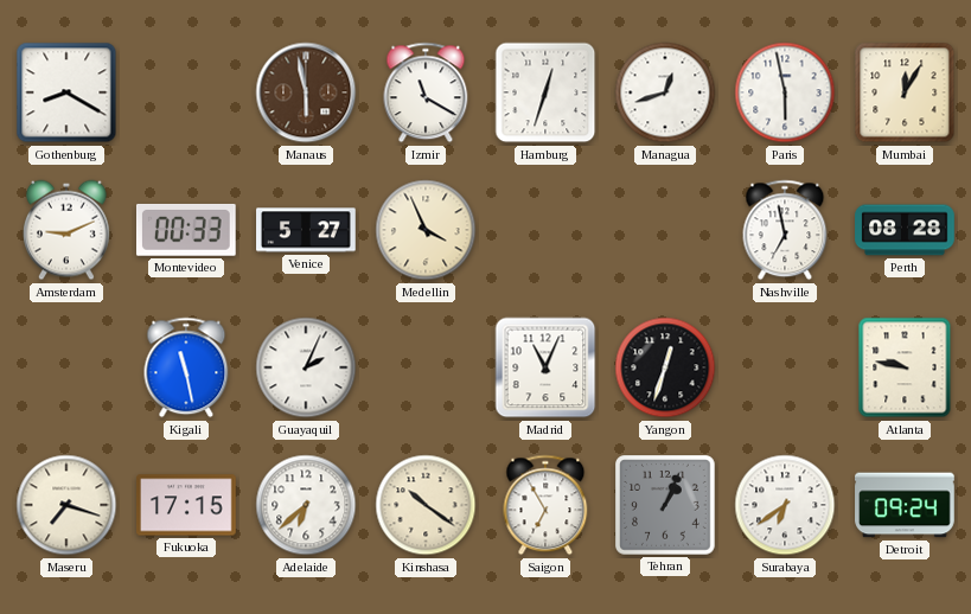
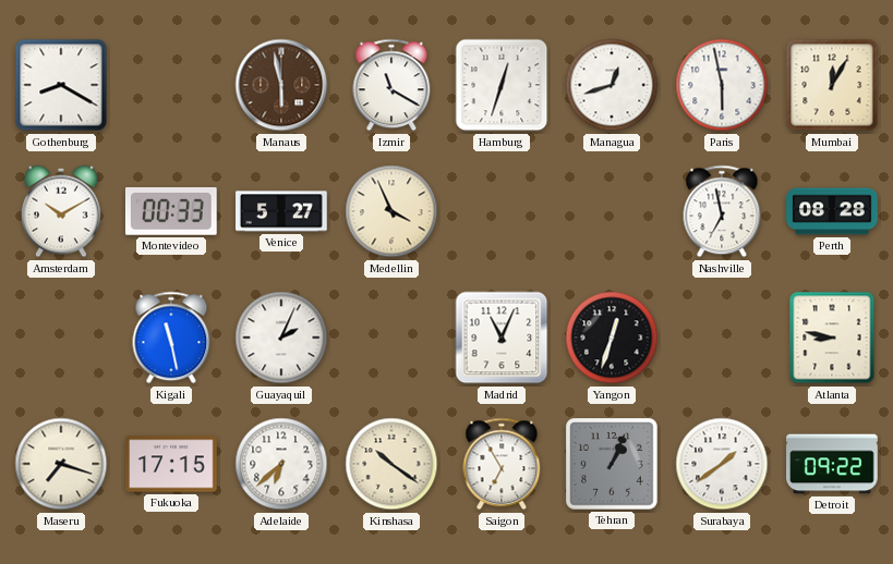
Amsterdam: 9:11 -> 10:10 (62, 211)
Atlanta: 9:47 -> 8:47 (832, 338)
Surabaya: 6:39 -> 1:39 (722, 464)
Detroit: 09:24 -> 09:22 (832, 464)
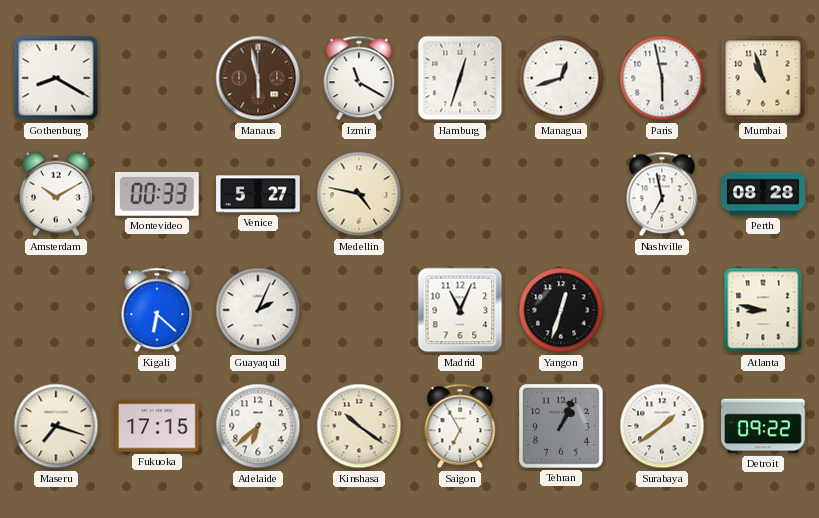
Mumbai: 12:05 -> 10:57 (763, 78)
Medellin: 3:56 -> 4:47 (359, 194)
Kigali: 11:28 -> 6:22 (157, 310)
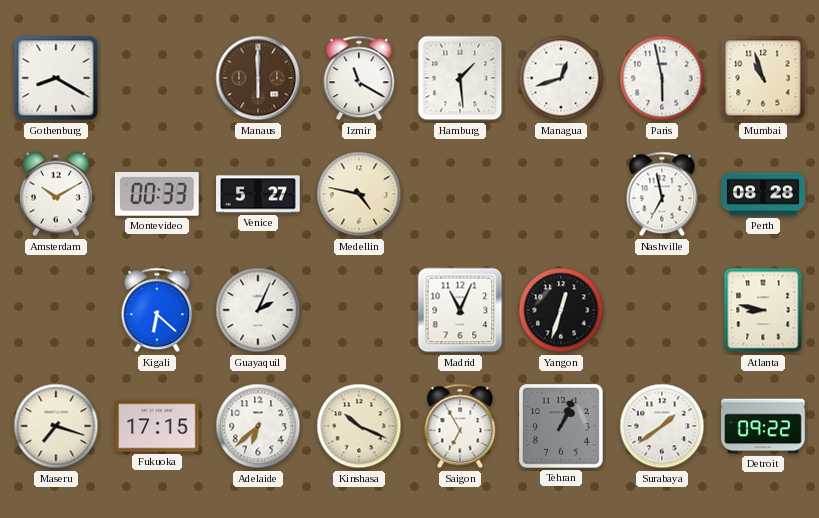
Manaus: 5:58 -> 6:00 (258, 78)
Hamburg: 12:33 -> 1:29 (460, 78)
Kinshasa: 10:21 -> 10:19 (359, 426)
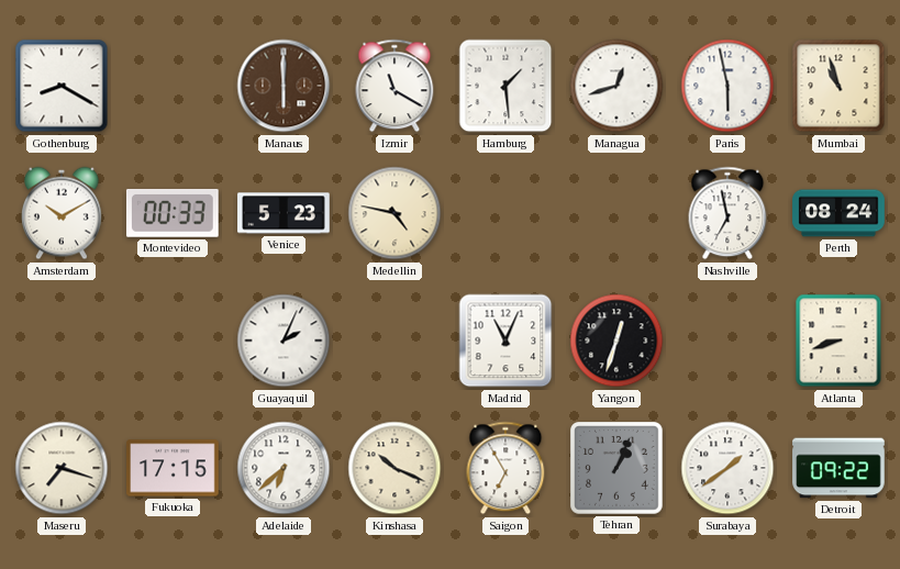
Venice: 5:27 -> 5:23 (284, 213)
Perth: 08:28 -> 08:24 (838, 213)
Kigali: 6:22 -> none (157, 310)
Atlanta: 8:47 -> 8:42 (838, 341)
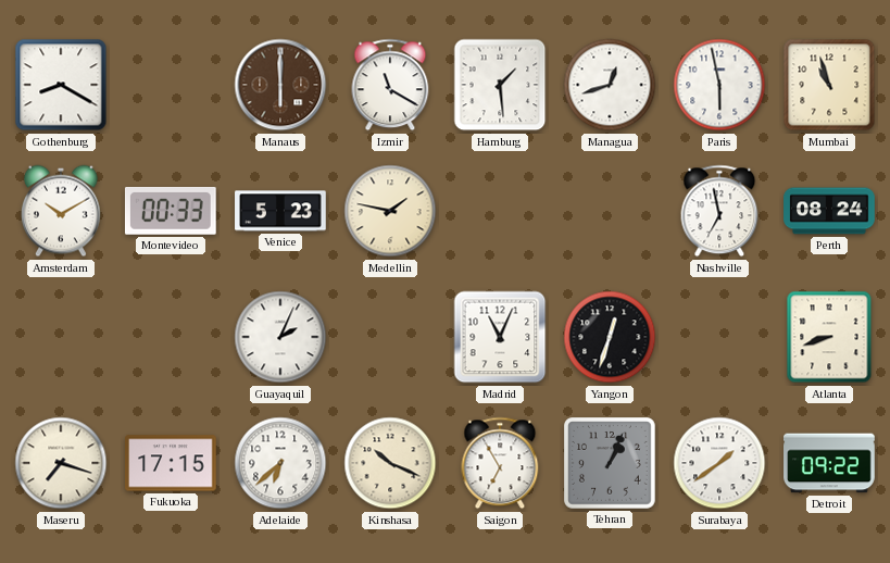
Medellin: 4:47 -> 1:47 (390, 211)
